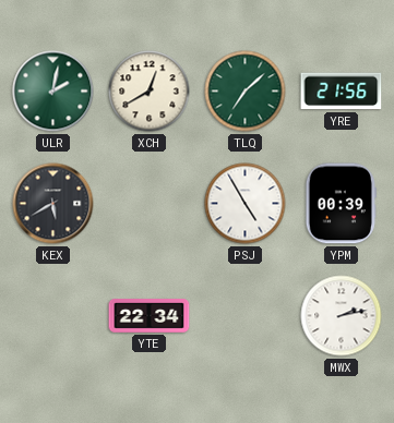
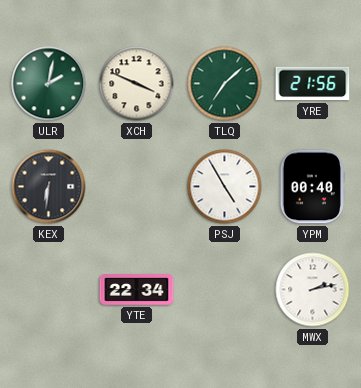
XCH: 12:40 -> 3:49 (137, 84)
KEX: 5:40 -> 6:31 (49, 187)
YPM: 00:39 -> 00:40 (312, 187)
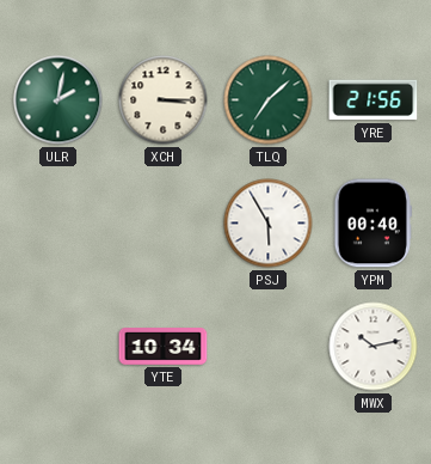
XCH: 3:49 -> 3:15 (164, 100)
KEX: 6:31 -> none (49, 187)
PSJ: 4:55 -> 5:55 (269, 224)
YTE: 22:34 -> 10:34 (164, 347)
MWX: 2:13 -> 10:13 (374, 347)
